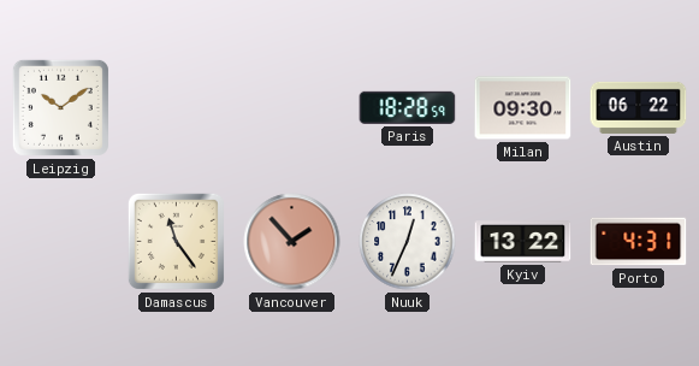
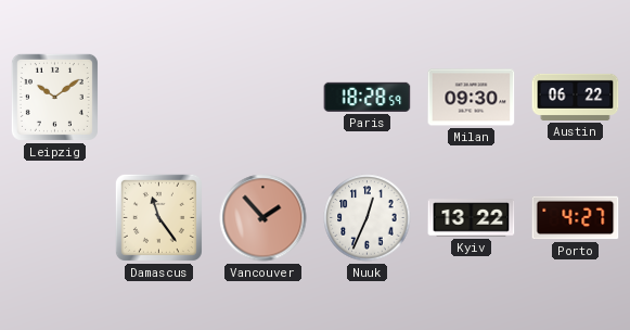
Porto: 4:31 -> 4:27 (576, 218)
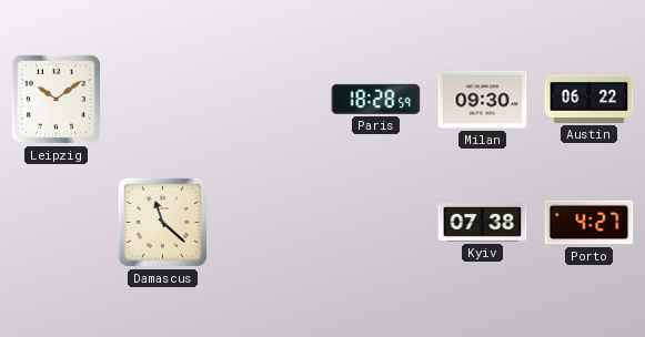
Damascus: 11:24 -> 11:22 (162, 222)
Vancouver: 1:53 -> none (263, 218)
Nuuk: 12:34 -> none (368, 218)
Kyiv: 13:22 -> 07:38 (483, 223)
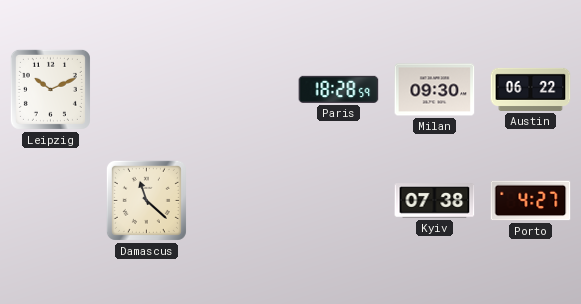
Leipzig: 10:09 -> 10:11 (50, 89)
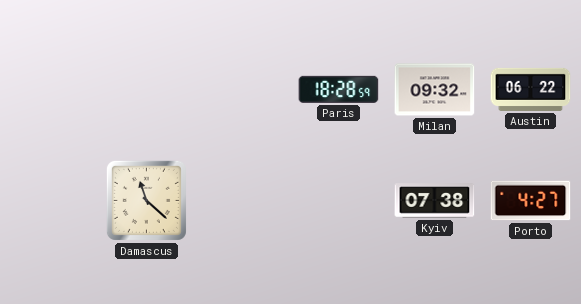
Leipzig: 10:11 -> none (50, 89)
Milan: 09:30 -> 09:32 (435, 90)
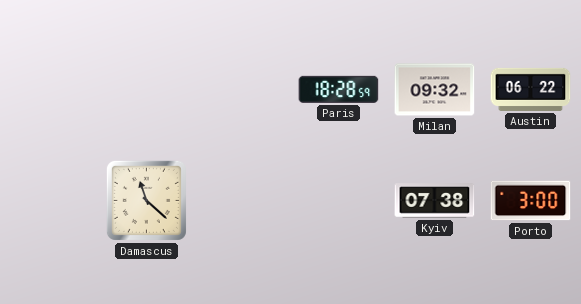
Porto: 4:27 -> 3:00 (531, 201)
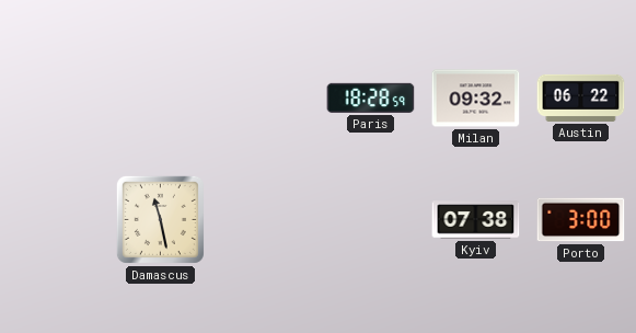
Damascus: 11:22 -> 11:28 (160, 219)
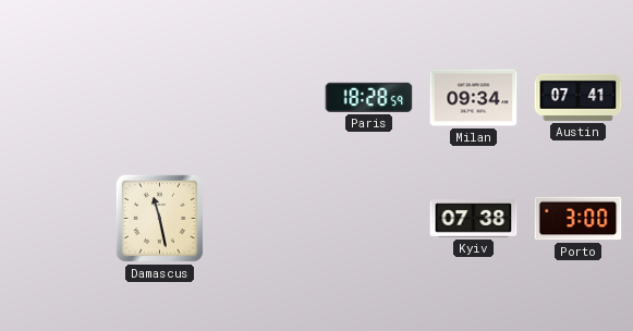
Milan: 09:32 -> 09:34 (474, 98)
Austin: 06:22 -> 07:41 (579, 97)
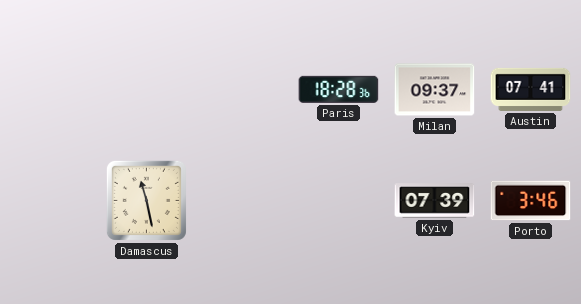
Paris: 18:28:59 -> 18:28:36 (339, 89)
Milan: 09:34 -> 09:37 (435, 90)
Kyiv: 07:38 -> 07:39 (435, 201)
Porto: 3:00 -> 3:46 (531, 201)
